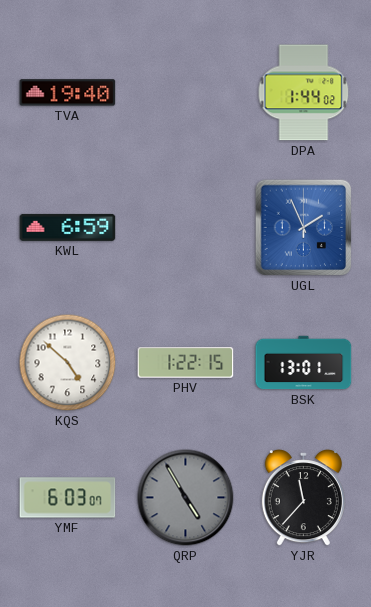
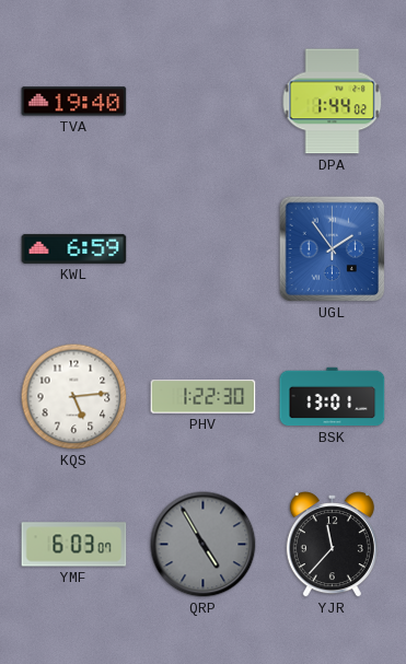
UGL: 1:56 -> 1:54 (333, 249)
KQS: 4:52 -> 5:14 (74, 397)
PHV: 1:22:15 -> 1:22:30 (204, 397)
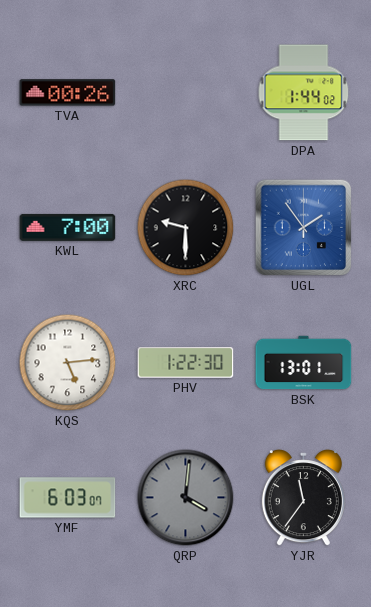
TVA: 19:40 -> 00:26 (68, 93)
KWL: 6:59 -> 7:00 (68, 227)
XRC: none -> 9:30 (186, 228)
QRP: 4:55 -> 4:01 (186, 498)
YJR: 11:37 -> 11:36 (303, 498)
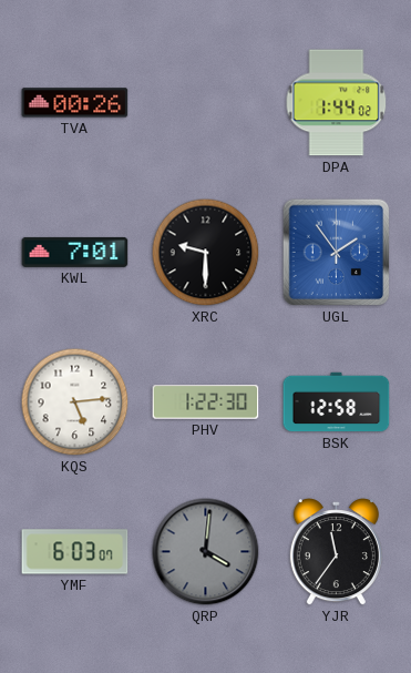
KWL: 7:00 -> 7:01 (75, 252)
BSK: 13:01 -> 12:58 (337, 402)
